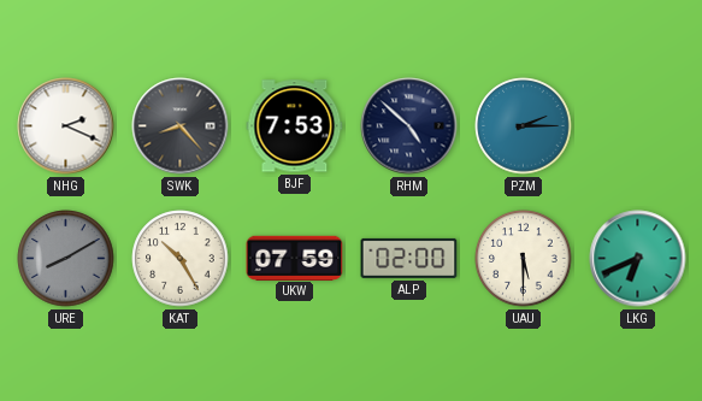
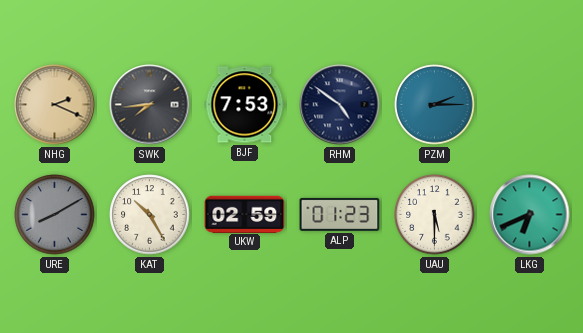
NHG dial: white -> champagne (55, 105)
SWK: 8:23 -> 7:44 (150, 105)
RHM: 4:52 -> 4:51 (340, 105)
UKW: 07:59 -> 02:59 (245, 214)
ALP: 02:00 -> 01:23 (340, 214)
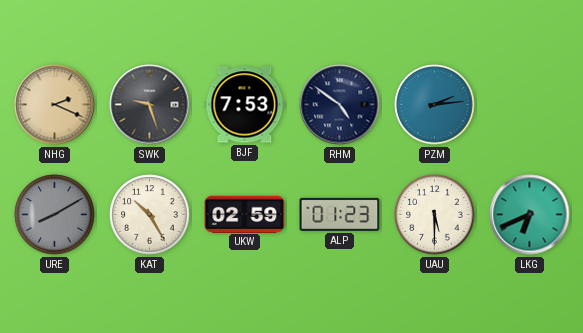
SWK: 7:44 -> 9:27 (150, 105)
PZM: 2:15 -> 2:14 (435, 105)
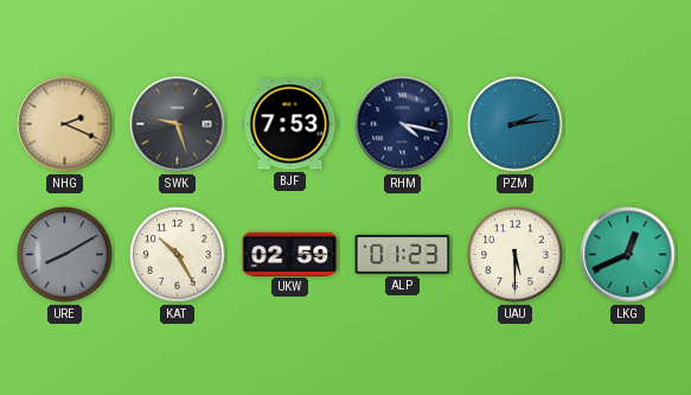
RHM: 4:51 -> 4:17 (403, 125)
LKG: 6:41 -> 12:41 (628, 255)
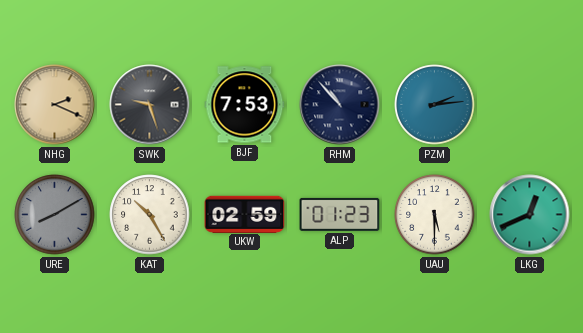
RHM: 4:17 -> 10:53 (340, 105)
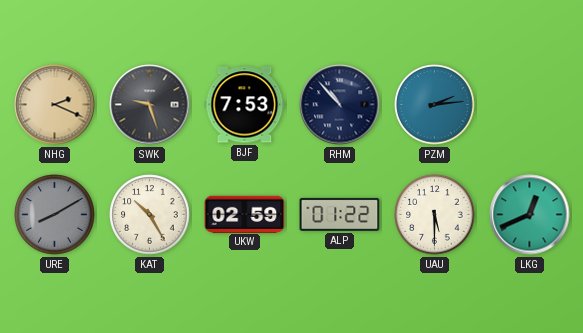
ALP: 01:23 -> 01:22 (340, 214)
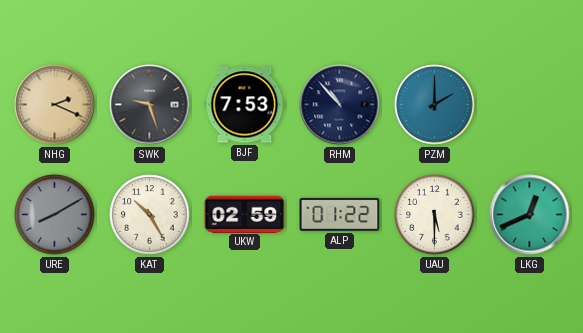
PZM: 2:14 -> 2:00 (435, 105)
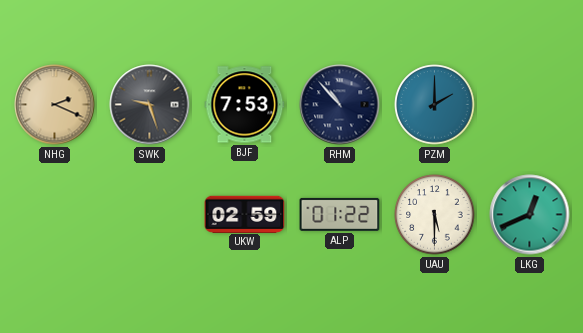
URE: 8:10 -> none (55, 215)
KAT: 10:25 -> none (150, 215)
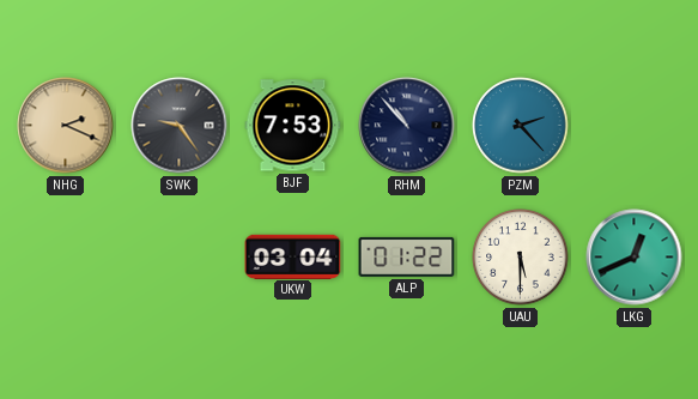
SWK: 9:27 -> 9:24 (180, 126)
PZM: 2:00 -> 2:23 (521, 126)
UKW: 02:59 -> 03:04 (293, 256)
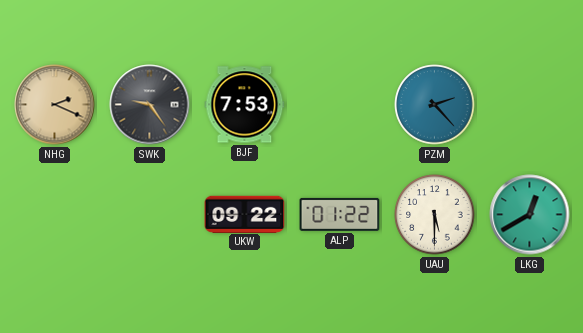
RHM: 10:53 -> none (407, 126)
UKW: 03:04 -> 09:22 (245, 214)
LKG: 12:41 -> 12:40 (530, 215)
